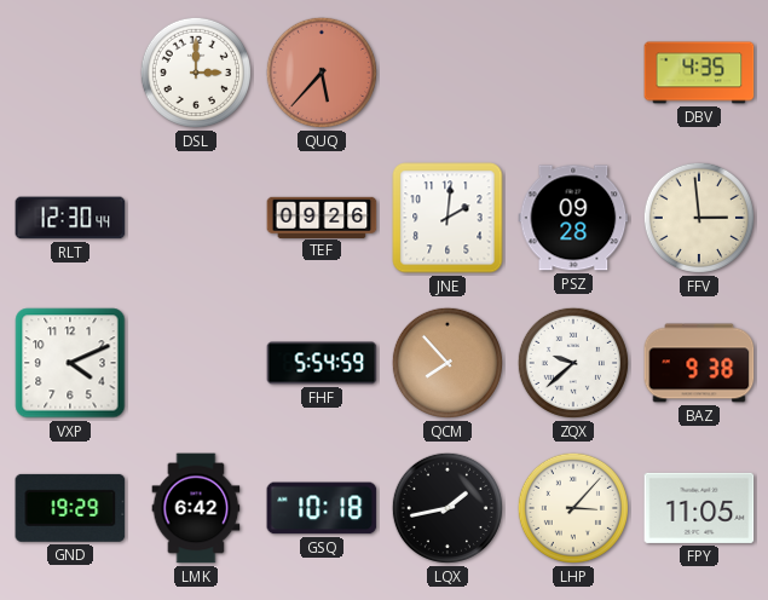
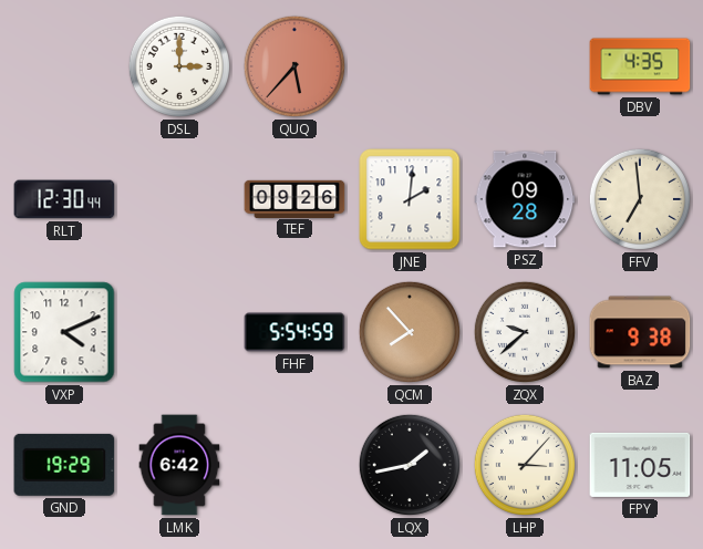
FFV: 2:59 -> 6:59 (640, 199)
GSQ: 10:18 -> none (322, 508)
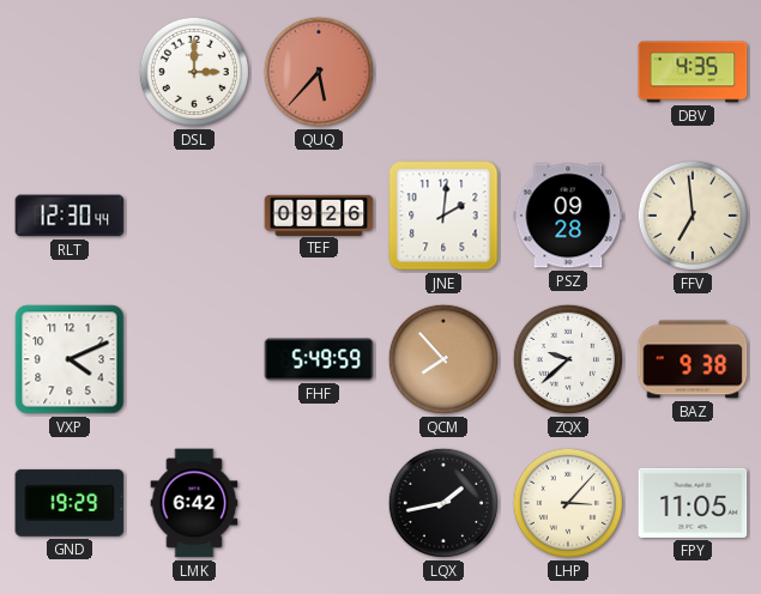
FHF: 5:54 -> 5:49 (319, 359)
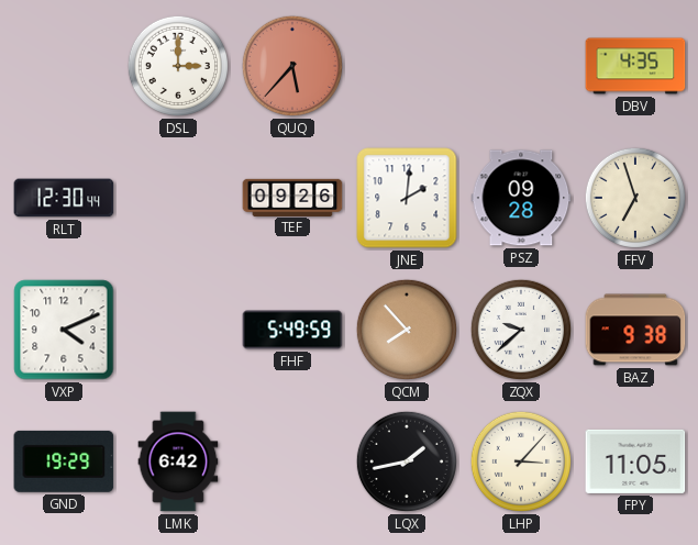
FFV: 6:59 -> 6:57 (635, 198)
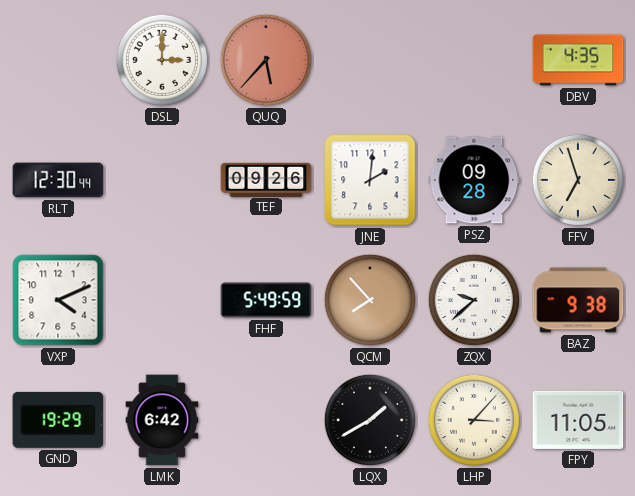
LQX: 1:43 -> 1:40 (370, 420)
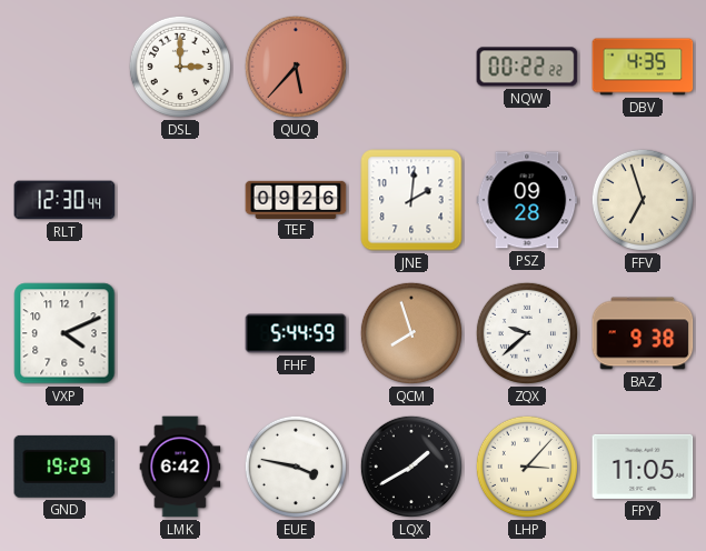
NQW: none -> 00:22 (527, 67)
FHF: 5:49 -> 5:44 (296, 333)
QCM: 7:53 -> 7:57 (411, 333)
EUE: none -> 3:47 (296, 467)
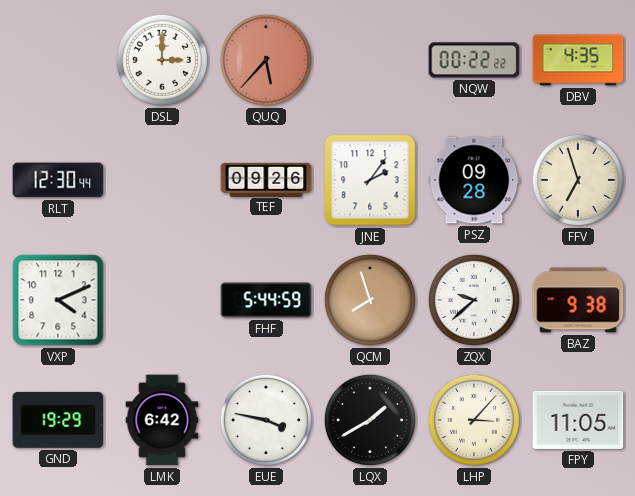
JNE: 2:01 -> 2:06 (370, 180)
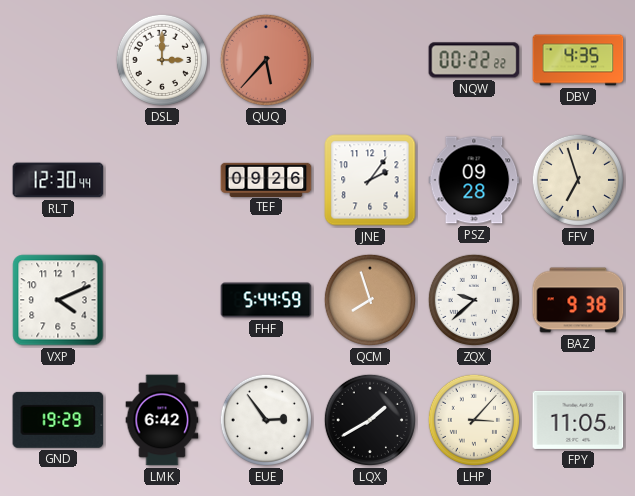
EUE: 3:47 -> 2:54 (266, 420)
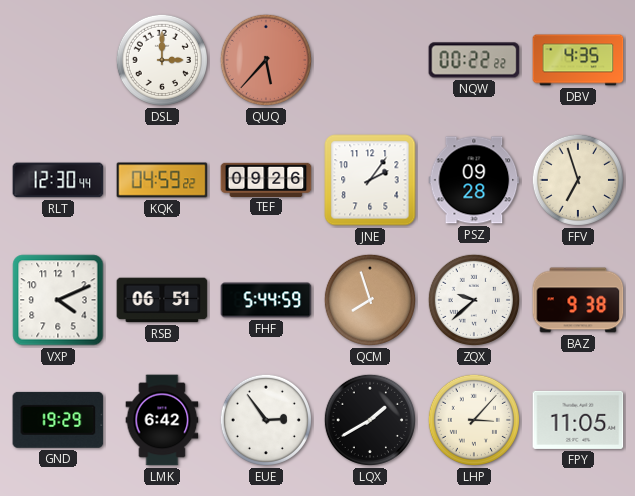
KQK: none -> 04:59 (162, 180)
RSB: none -> 06:51 (162, 300)
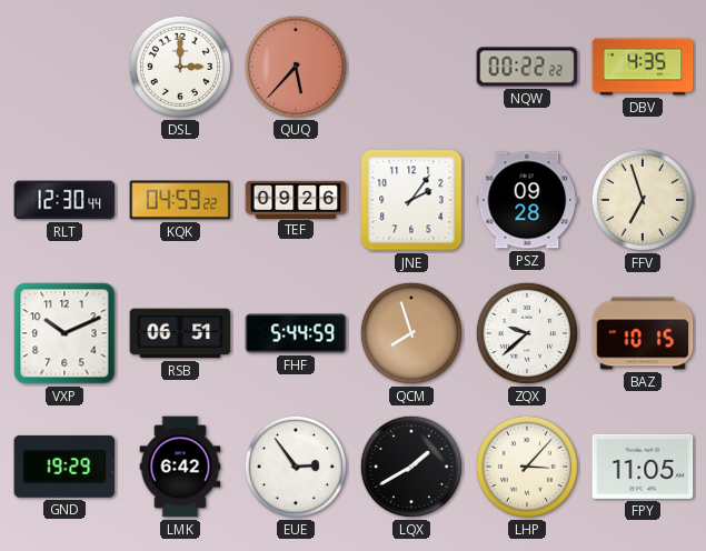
VXP: 4:11 -> 10:11 (64, 333)
BAZ: 9:38 -> 10:15 (643, 333)
